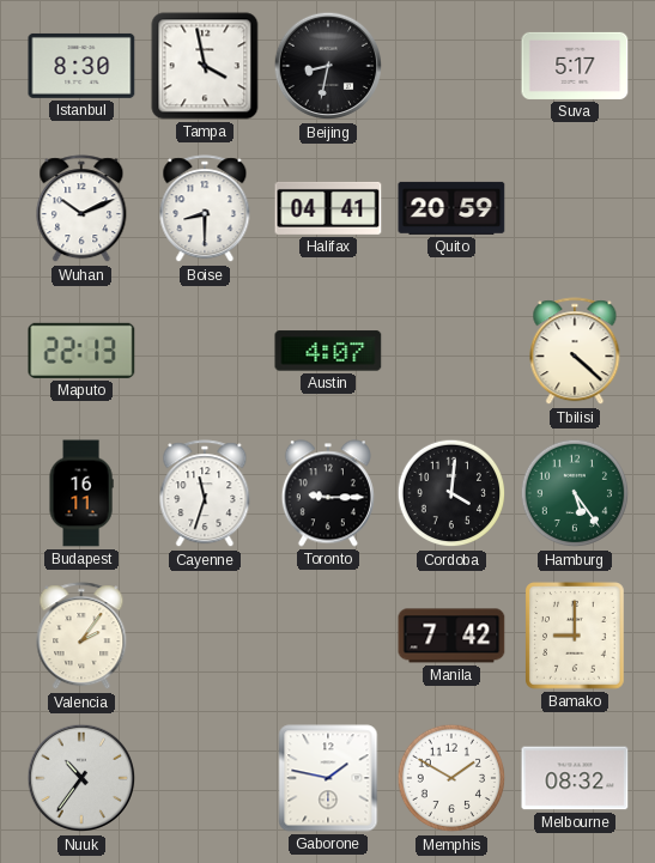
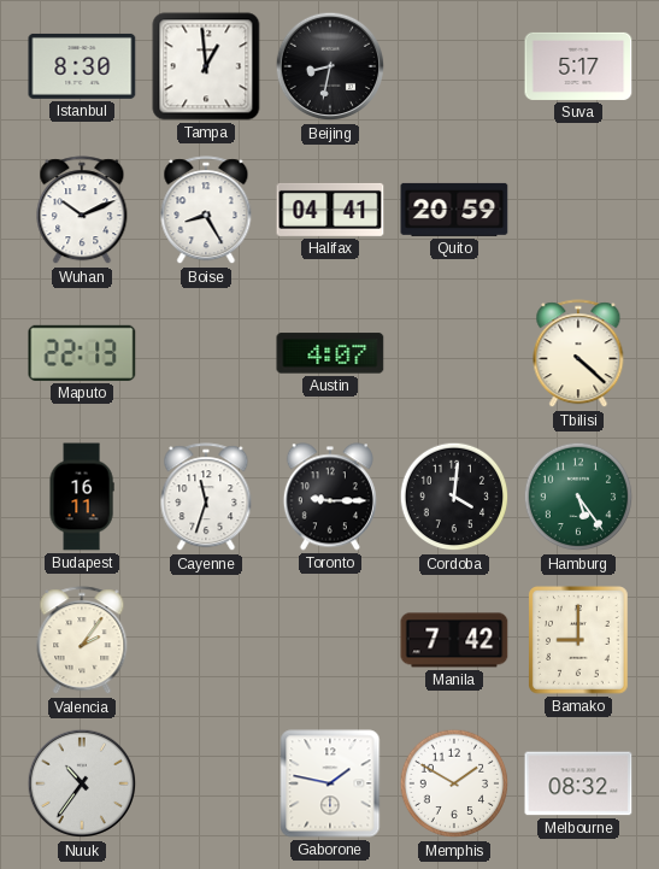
Tampa: 3:58 -> 12:59 (206, 66)
Boise: 8:30 -> 8:25 (206, 211)
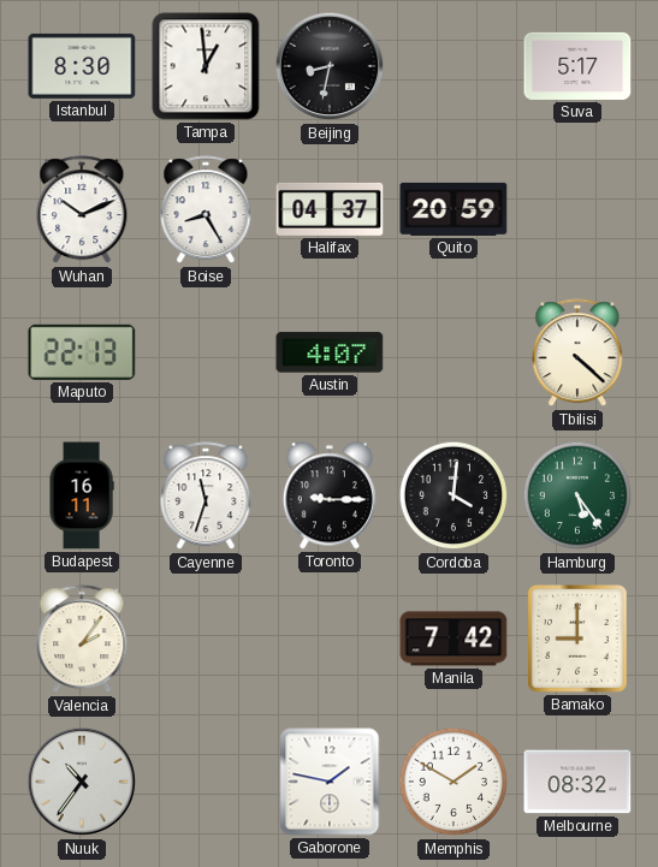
Halifax: 04:41 -> 04:37 (330, 209)
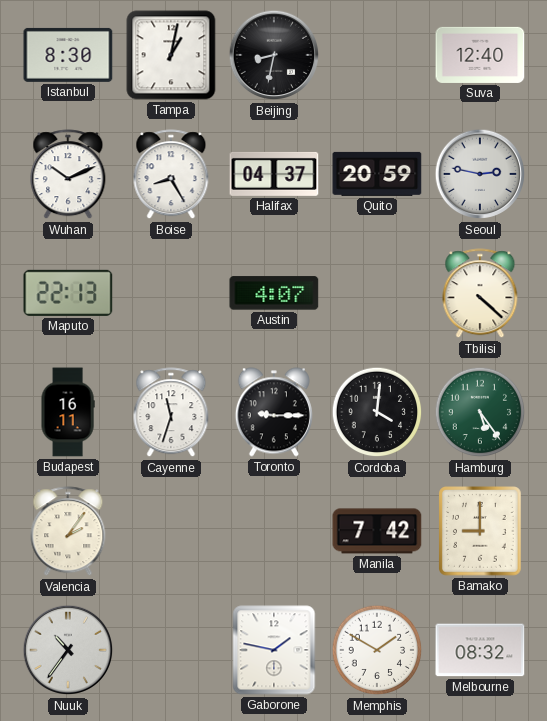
Tampa: 12:59 -> 1:02 (171, 55)
Suva: 5:17 -> 12:40 (480, 55)
Seoul: none -> 2:47 (480, 174)
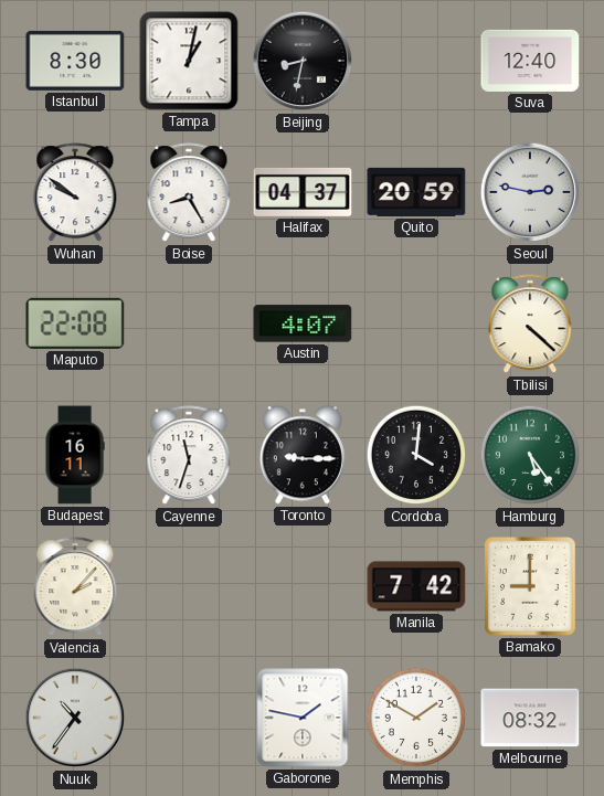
Wuhan: 10:11 -> 9:51 (75, 193)
Maputo: 22:13 -> 22:08 (75, 323)
Valencia: 2:06 -> 2:07 (75, 587)
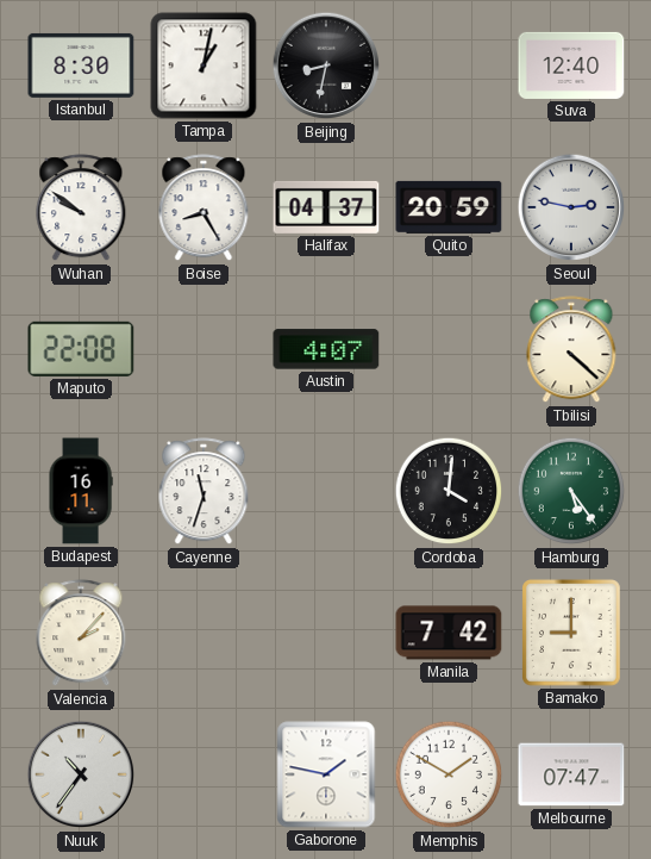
Toronto: 9:15 -> none (303, 455)
Melbourne: 08:32 -> 07:47 (571, 774)
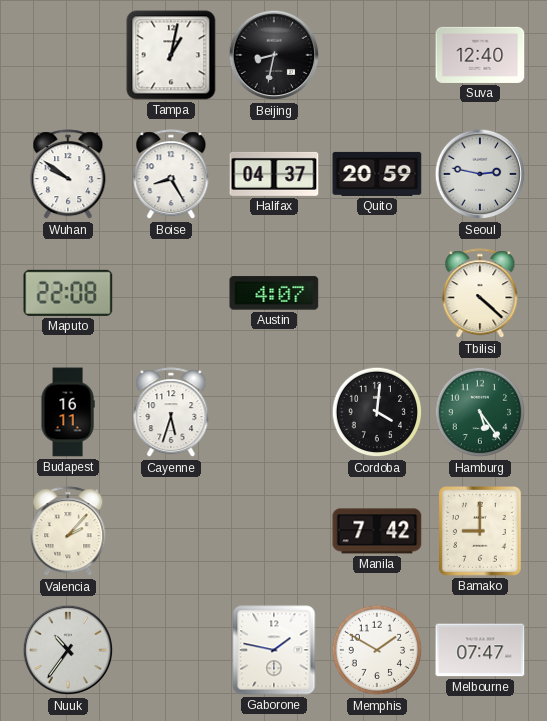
Istanbul: 8:30 -> none (81, 66)
Cayenne: 11:33 -> 5:33 (171, 413)
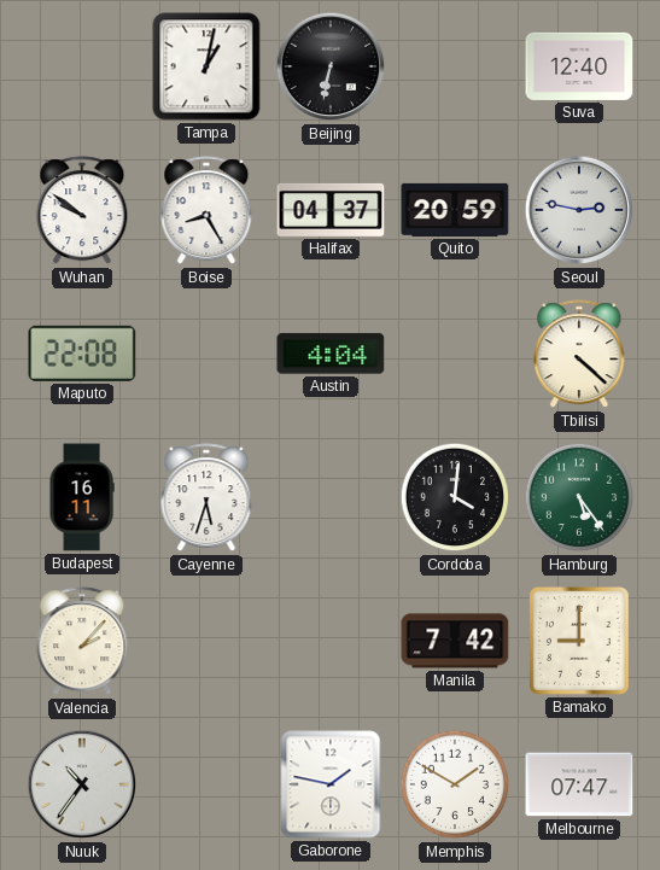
Beijing: 8:32 -> 6:32 (331, 66)
Austin: 4:07 -> 4:04 (331, 354)
